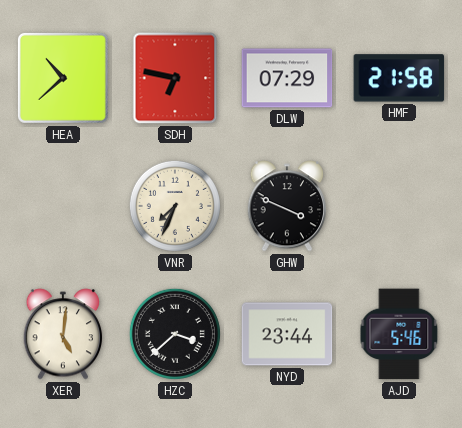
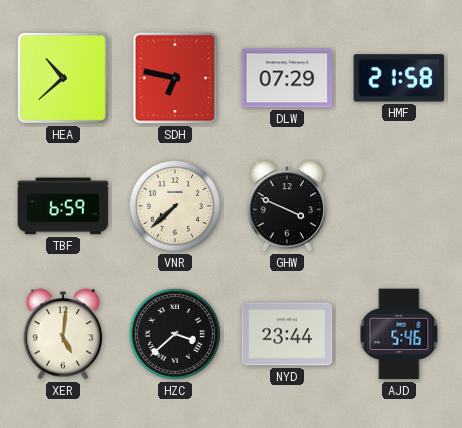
TBF: none -> 6:59 (63, 206)
VNR: 7:34 -> 7:38 (175, 206)
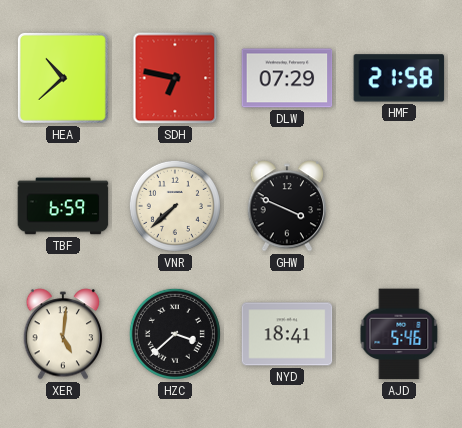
NYD: 23:44 -> 18:41 (287, 334)
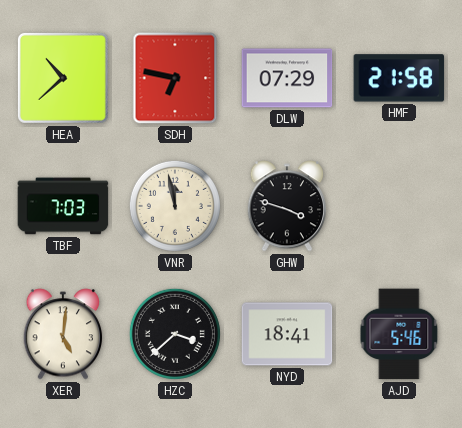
TBF: 6:59 -> 7:03 (63, 206)
VNR: 7:38 -> 11:58 (175, 206)
GHW: 3:49 -> 3:48 (287, 206)
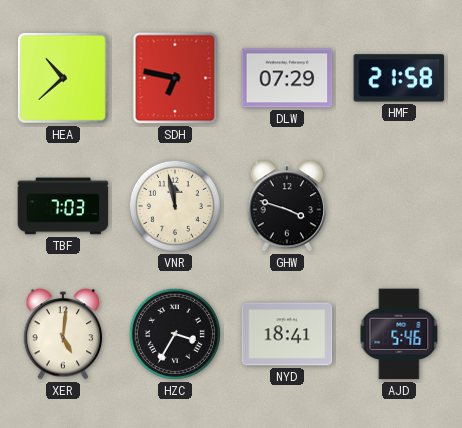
HZC: 3:38 -> 3:35 (175, 334)
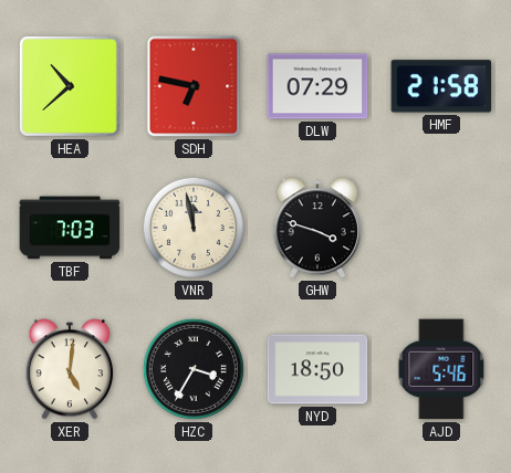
NYD: 18:41 -> 18:50 (317, 369)
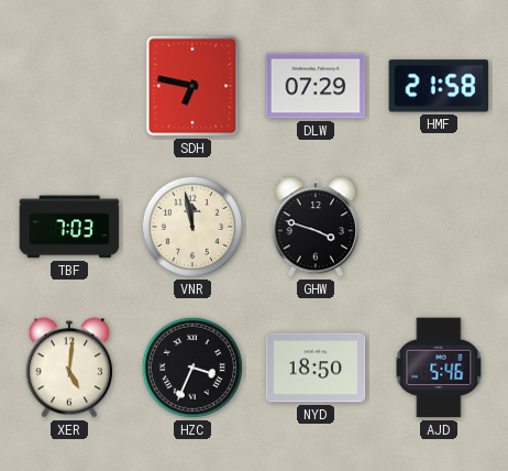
HEA: 10:38 -> none (70, 86)
HZC: 3:35 -> 3:34 (192, 368)
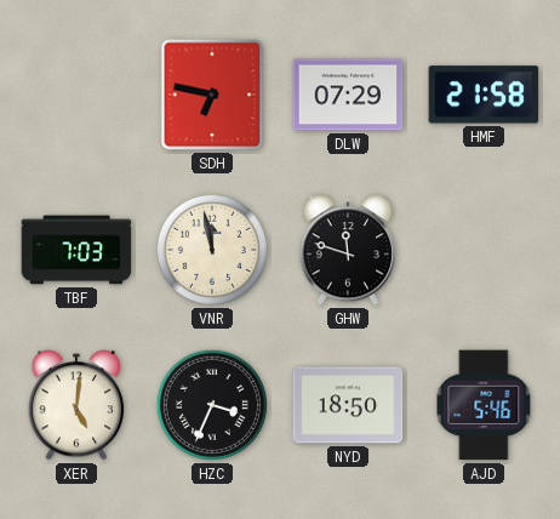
GHW: 3:48 -> 11:48 (348, 250)
